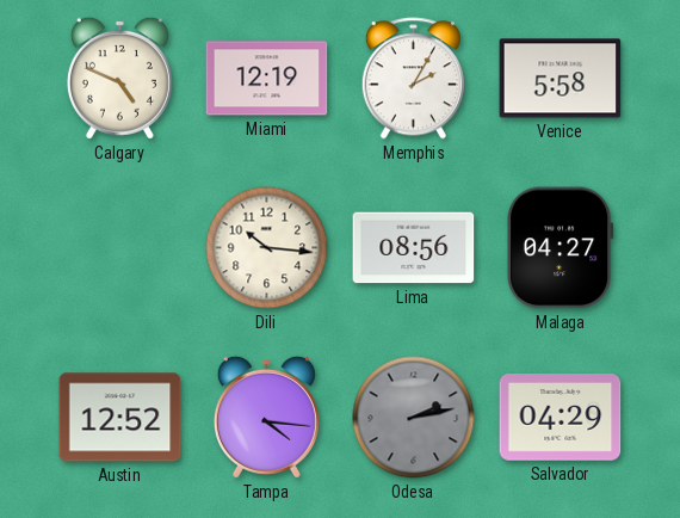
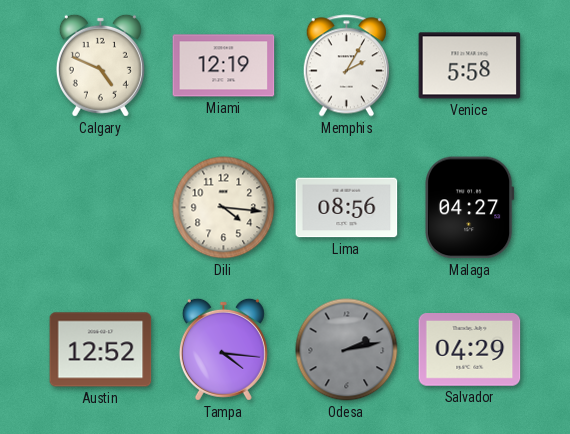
Dili: 10:16 -> 4:16 (224, 208)
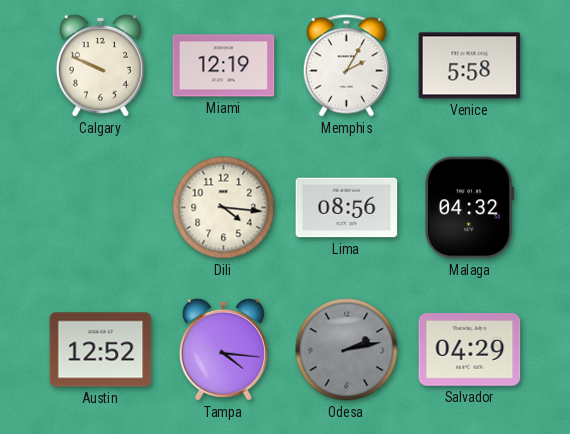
Calgary: 4:49 -> 9:49 (100, 65)
Malaga: 04:27 -> 04:32 (469, 208)
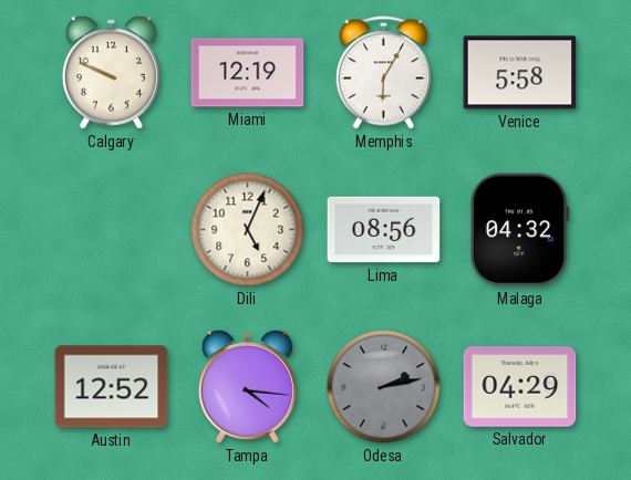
Memphis: 2:05 -> 6:05 (383, 73)
Dili: 4:16 -> 5:04 (248, 230)
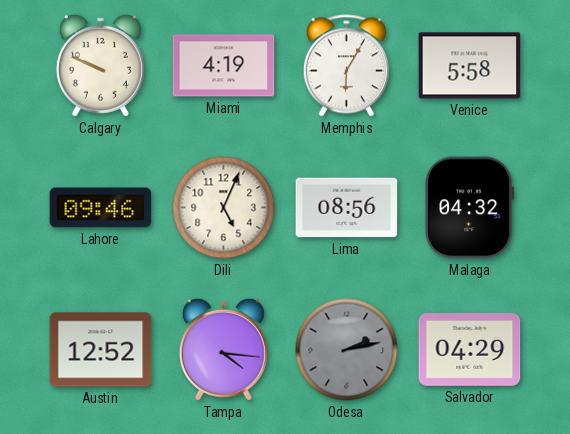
Miami: 12:19 -> 4:19 (224, 66)
Lahore: none -> 09:46 (101, 208)
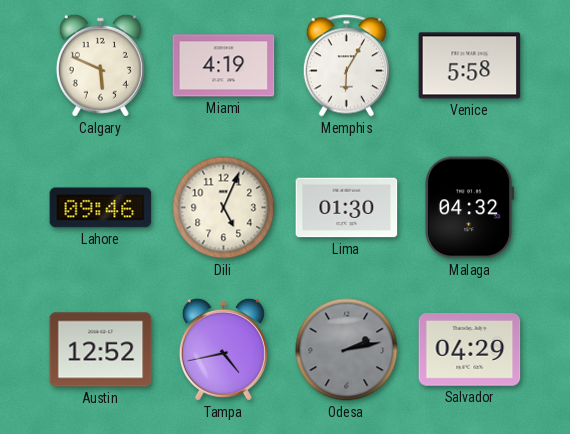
Calgary: 9:49 -> 5:49 (100, 65)
Lima: 08:56 -> 01:30 (347, 208)
Tampa: 4:16 -> 4:43 (223, 349)
